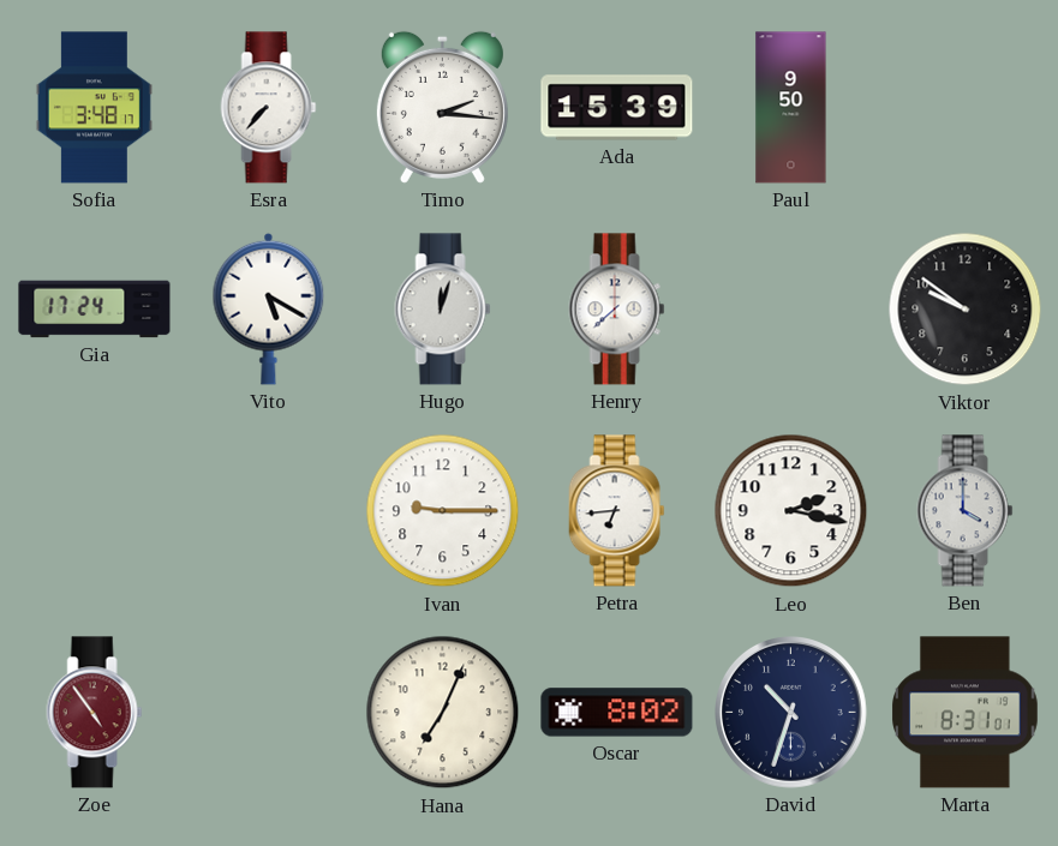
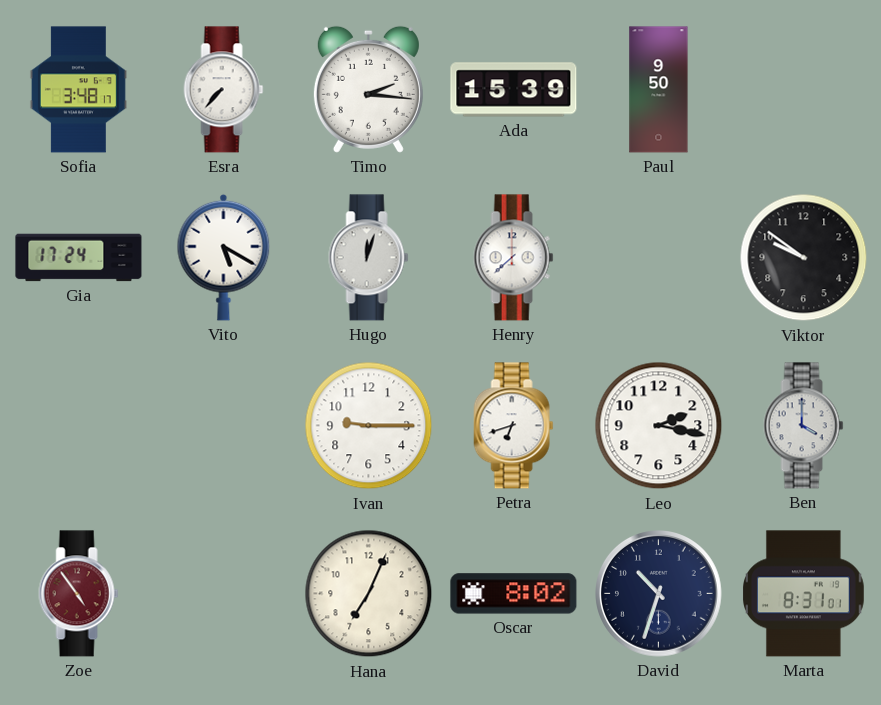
Petra: 6:44 -> 6:42 (514, 426)
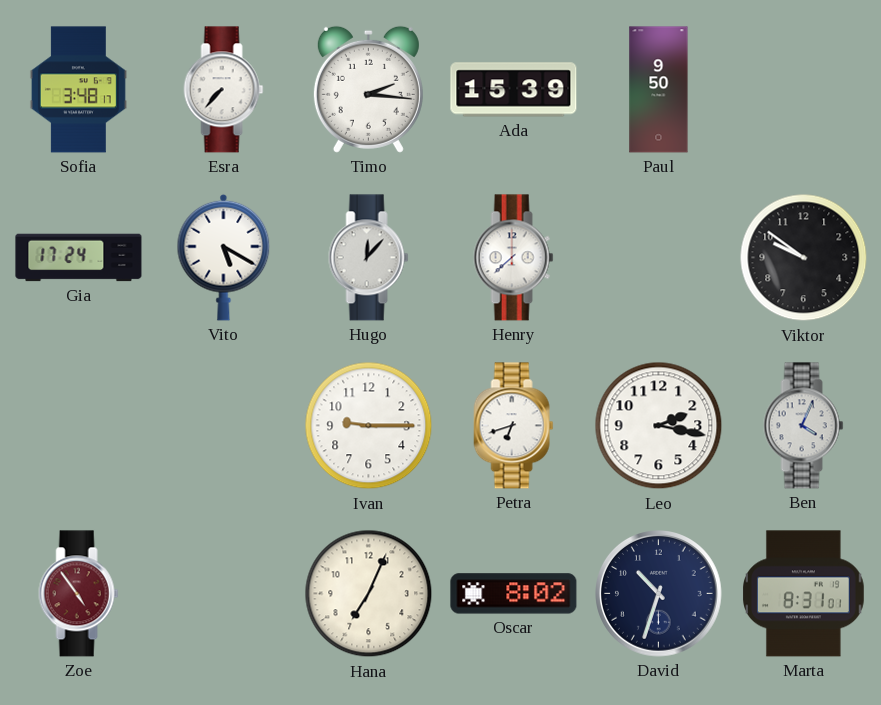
Hugo: 12:03 -> 12:07 (369, 258)
Ben: 4:00 -> 4:04 (804, 426)
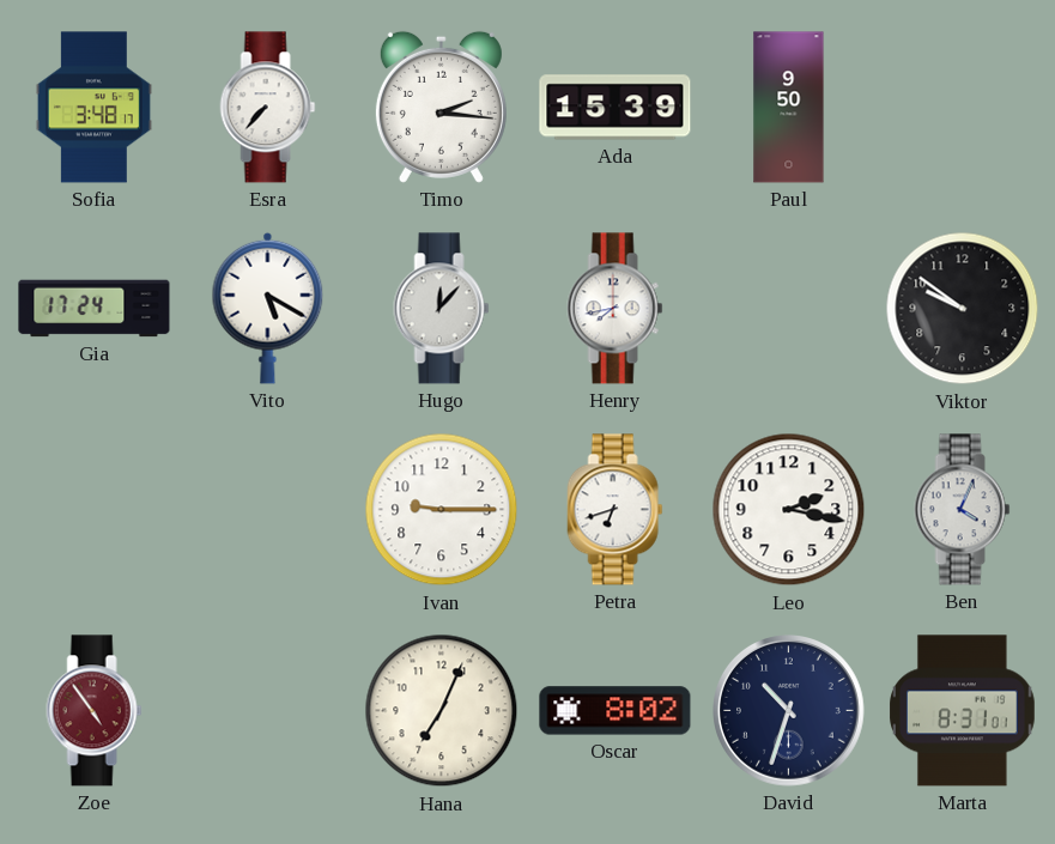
Henry: 7:38 -> 7:43 (616, 309)
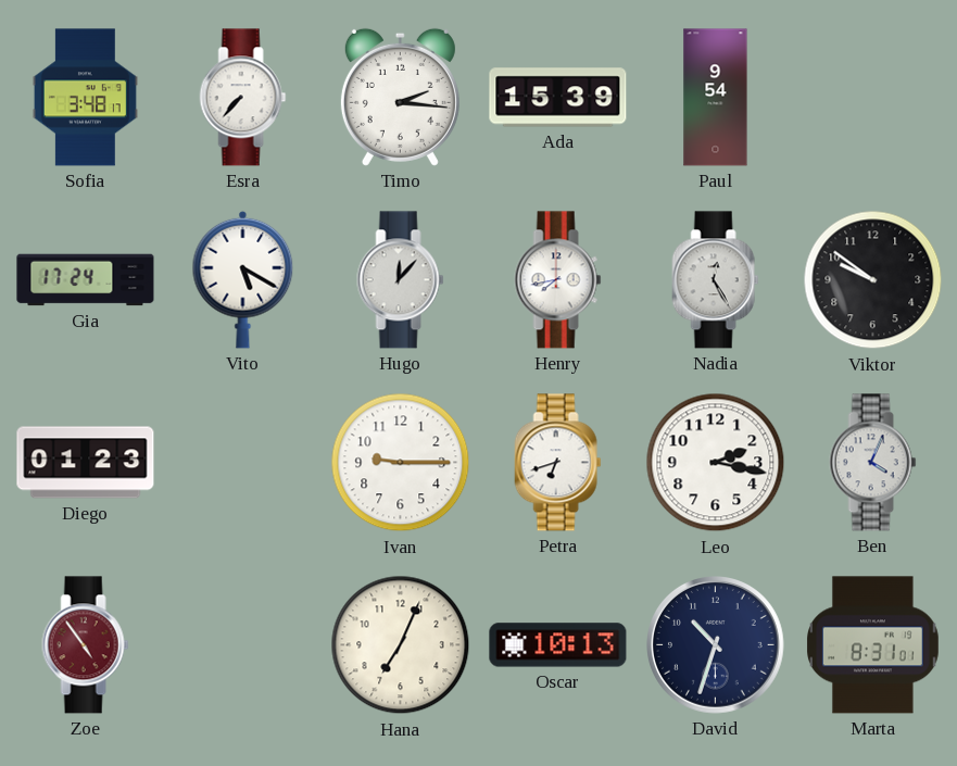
Paul: 9:50 -> 9:54 (716, 98)
Nadia: none -> 12:25 (716, 280)
Diego: none -> 01:23 (86, 463)
Oscar: 8:02 -> 10:13 (558, 645)
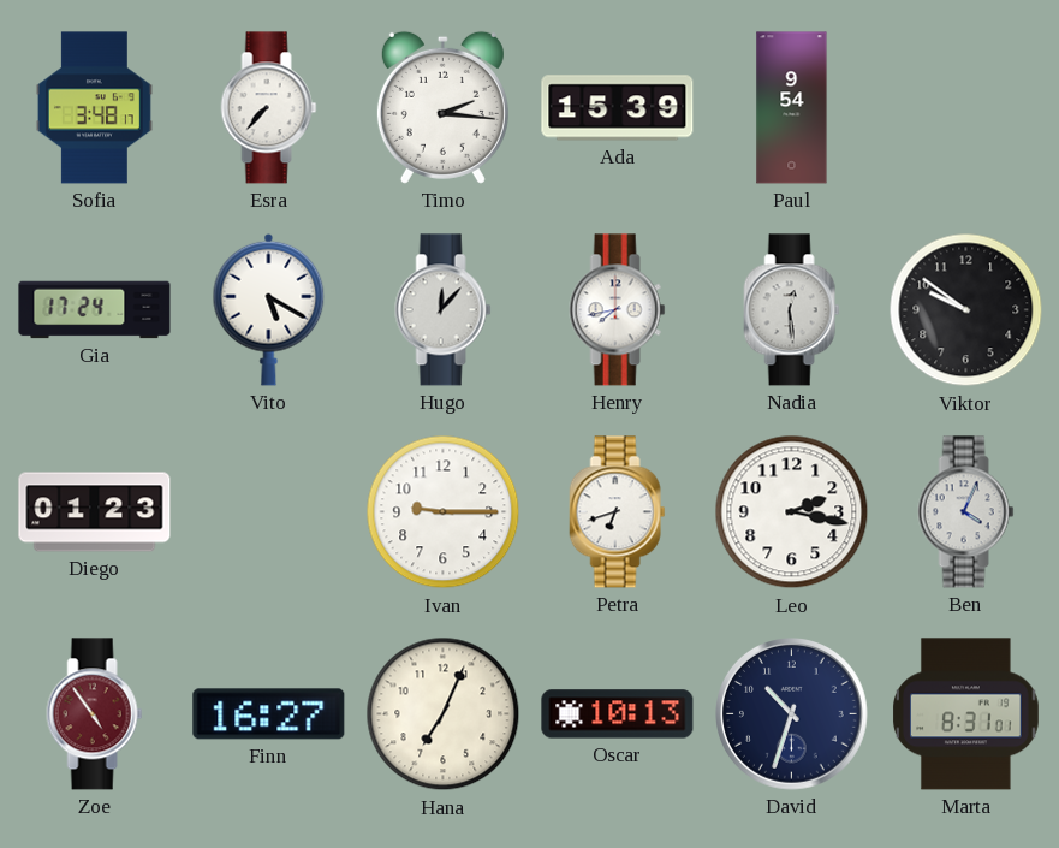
Nadia: 12:25 -> 12:29 (792, 310)
Finn: none -> 16:27 (269, 714)
